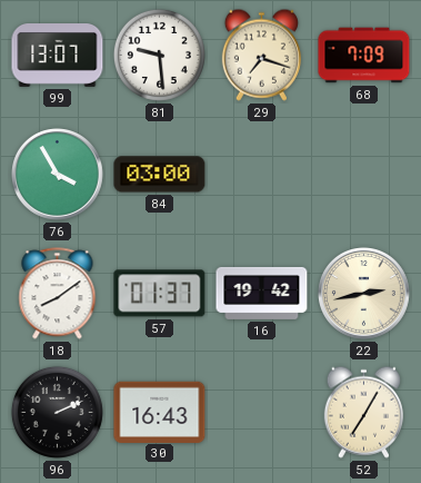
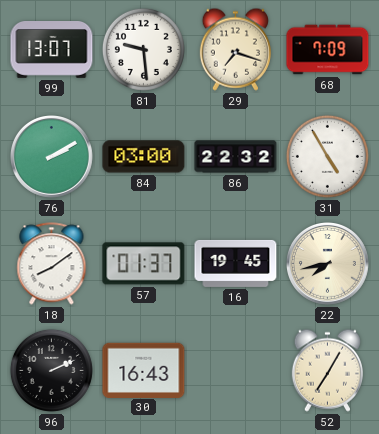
76: 3:55 -> 2:10 (52, 157)
86: none -> 22:32 (236, 157)
31: none -> 4:55 (327, 156)
16: 19:42 -> 19:45 (236, 263)
22: 2:43 -> 7:43 (328, 264)
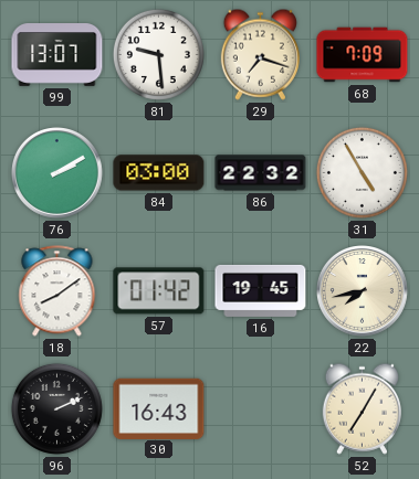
57: 01:37 -> 01:42 (159, 291)
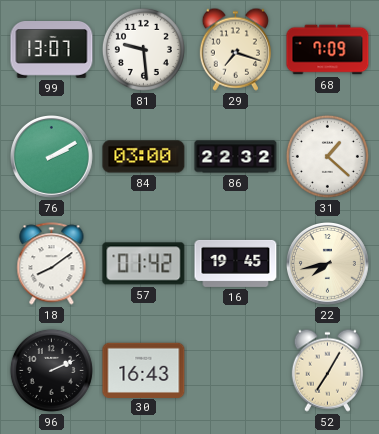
31: 4:55 -> 1:22 (327, 156)
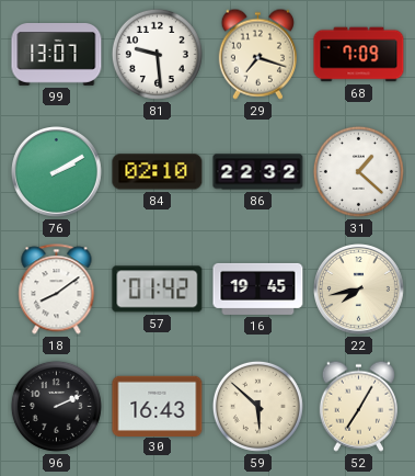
84: 03:00 -> 02:10 (158, 172)
59: none -> 5:52 (257, 406)
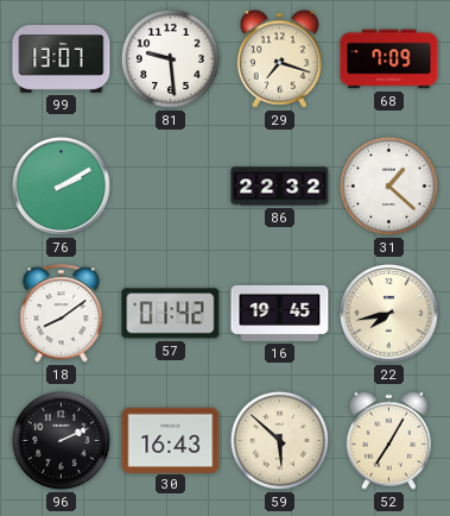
84: 02:10 -> none (158, 172)
